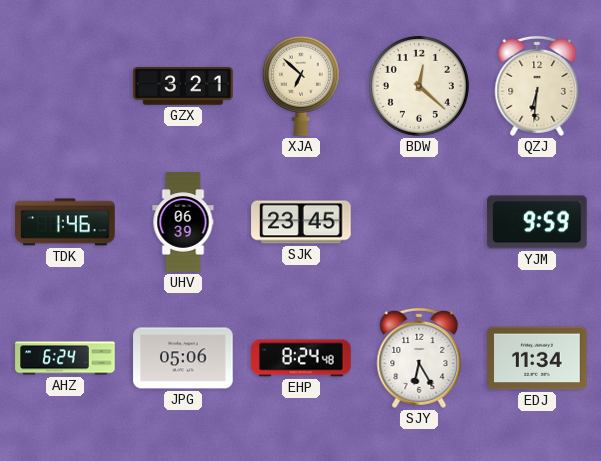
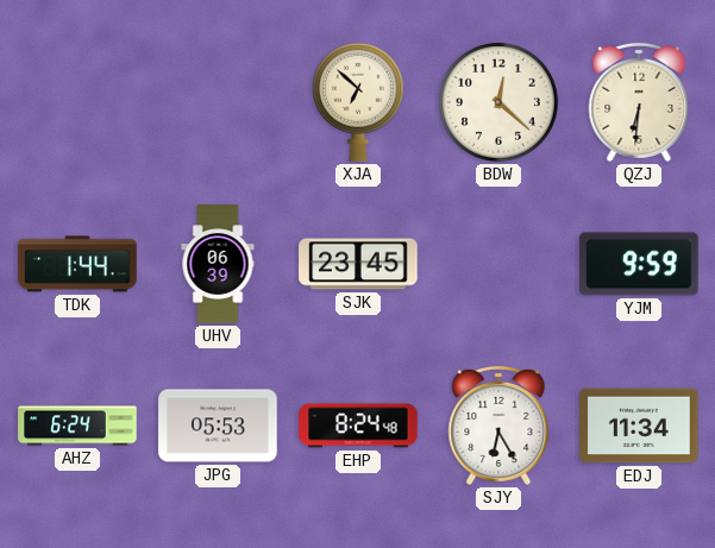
GZX: 3:21 -> none (183, 86)
TDK: 1:46 -> 1:44 (77, 264)
JPG: 05:06 -> 05:53 (218, 426)
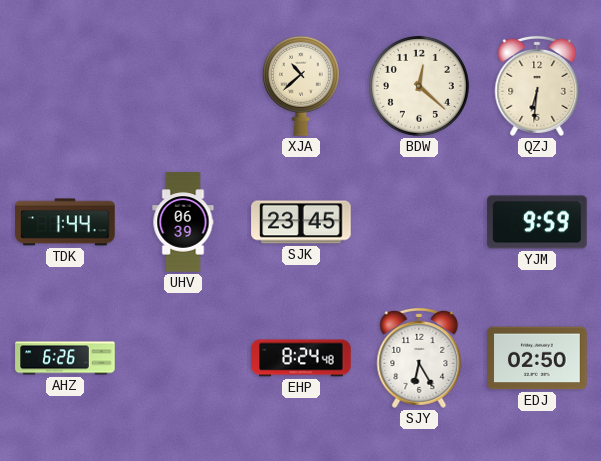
XJA: 6:52 -> 10:38 (301, 86)
AHZ: 6:24 -> 6:26 (65, 358)
JPG: 05:53 -> none (218, 426)
EDJ: 11:34 -> 02:50 (537, 358)
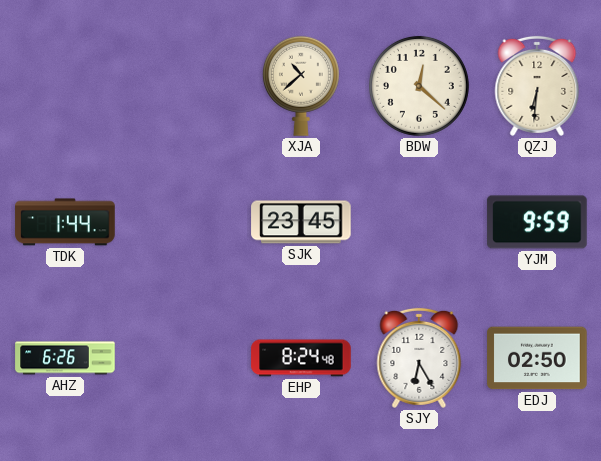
UHV: 06:39 -> none (183, 222)
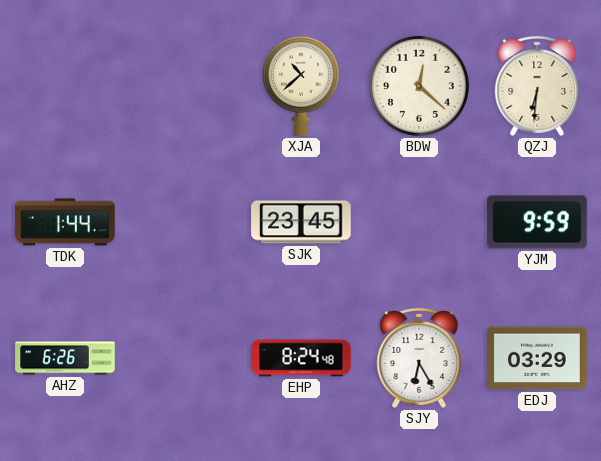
EDJ: 02:50 -> 03:29 (537, 358)
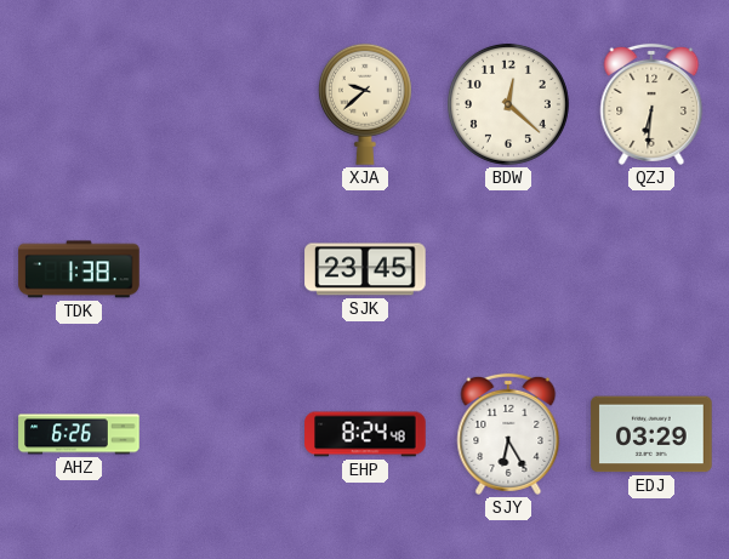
XJA: 10:38 -> 9:38 (365, 104)
TDK: 1:44 -> 1:38 (79, 269)
YJM: 9:59 -> none (537, 222)
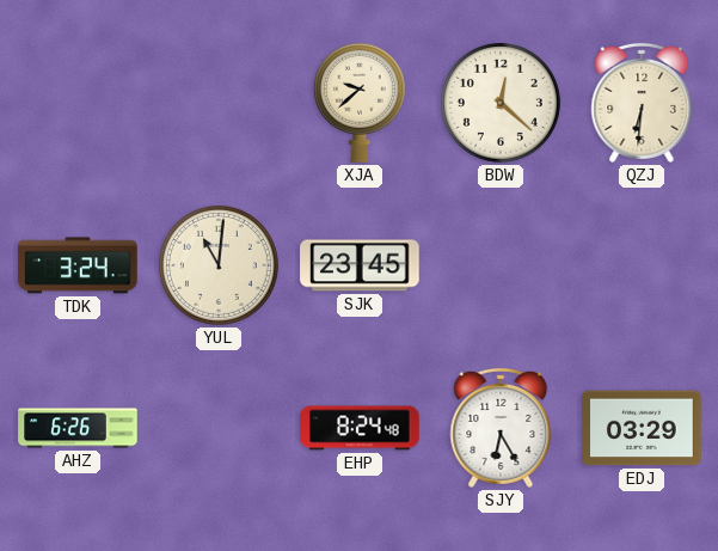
TDK: 1:38 -> 3:24 (78, 265)
YUL: none -> 11:01 (219, 265)
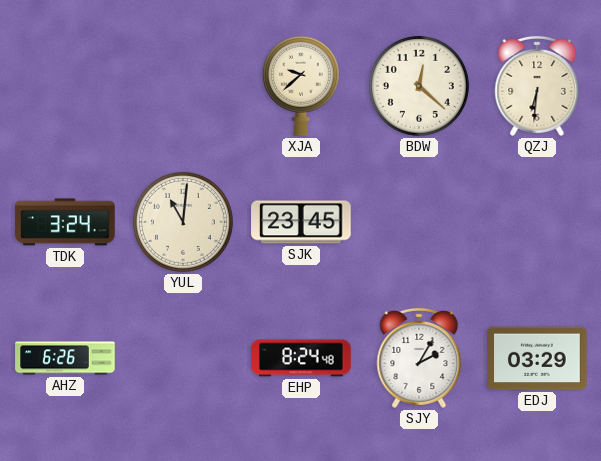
SJY: 6:25 -> 2:05 (419, 358)
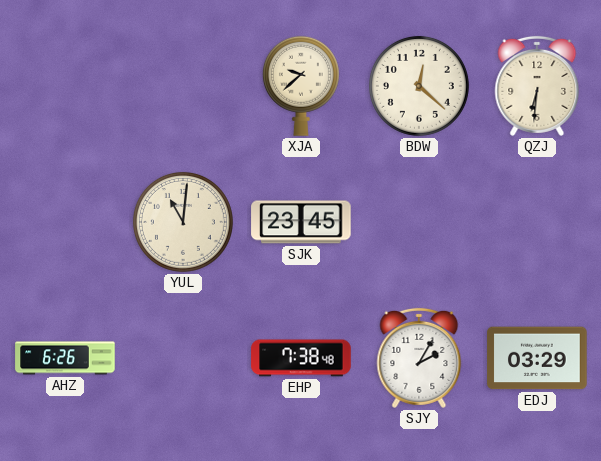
TDK: 3:24 -> none (65, 222)
EHP: 8:24 -> 7:38 (301, 358)
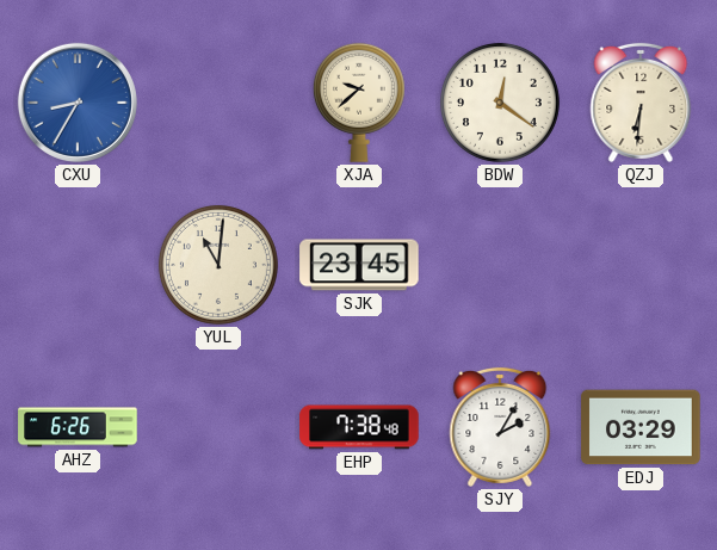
CXU: none -> 8:35 (78, 103)
BDW: 12:22 -> 12:21 (500, 103)
